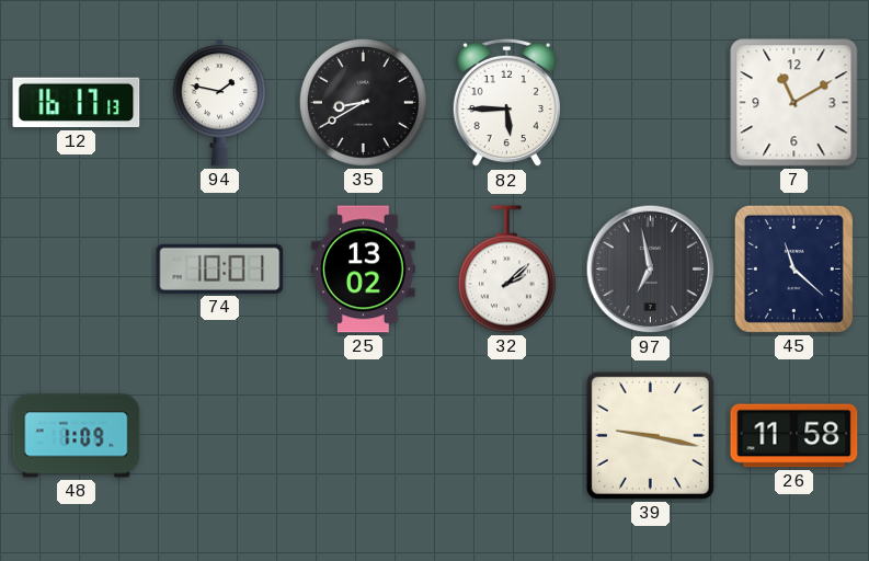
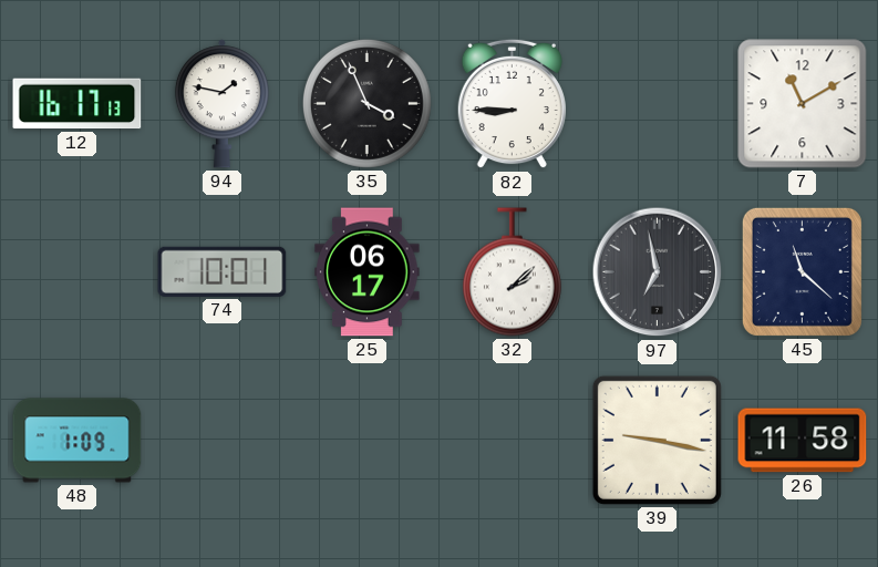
35: 8:40 -> 3:56 (366, 103)
82: 5:45 -> 8:45 (512, 104)
25: 13:02 -> 06:17 (368, 272)
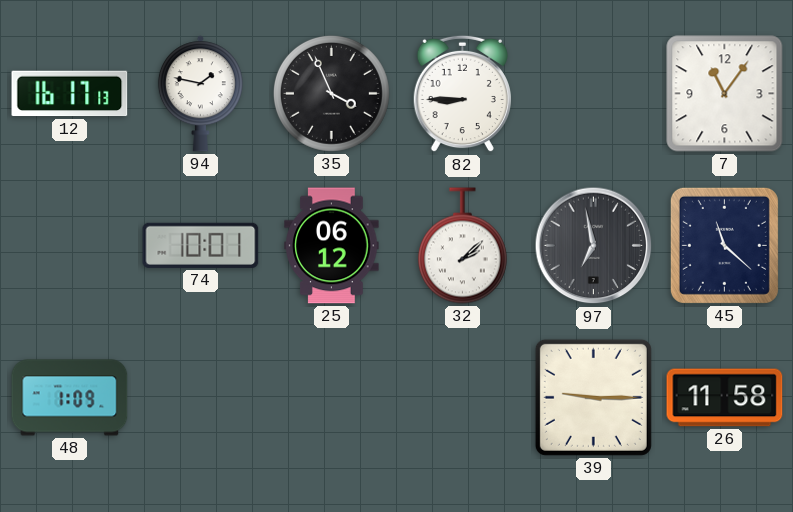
7: 11:10 -> 11:06 (725, 94)
25: 06:17 -> 06:12 (332, 246)
39: 9:17 -> 9:15 (593, 397)
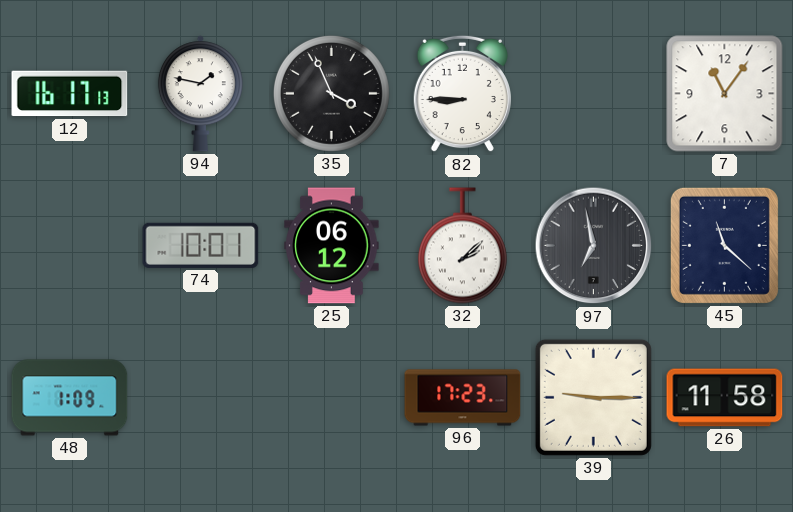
96: none -> 17:23 (463, 398)
